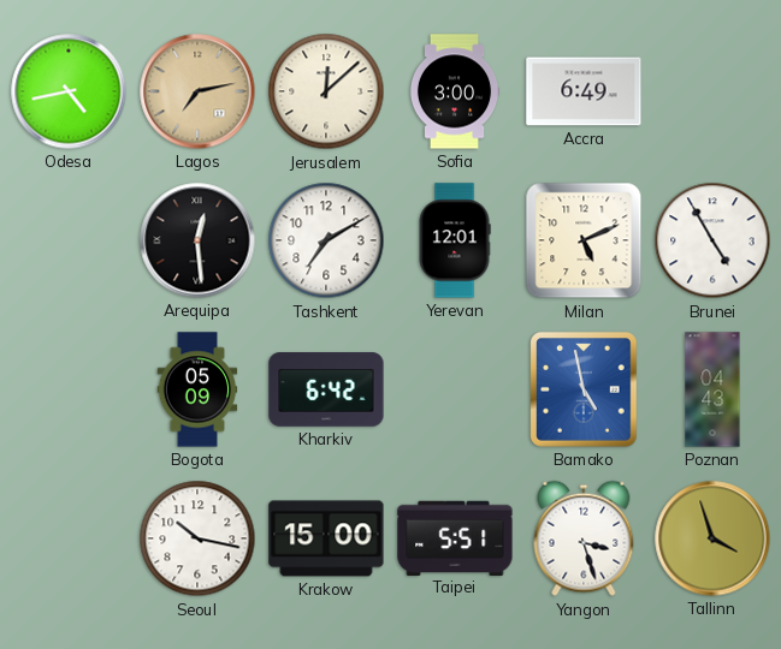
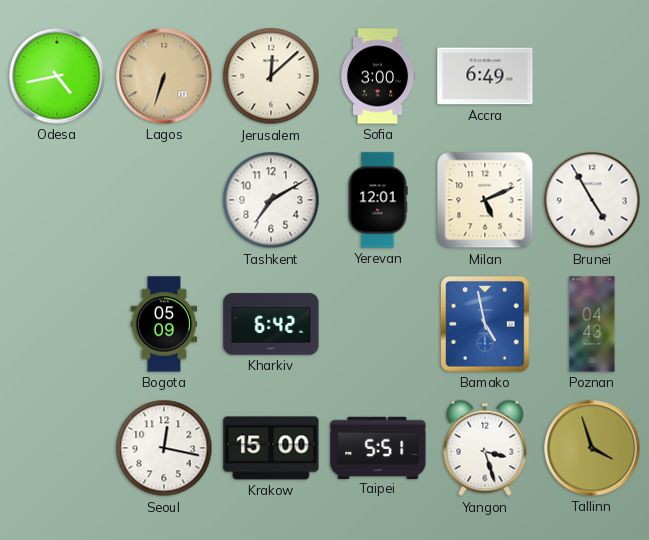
Lagos: 7:13 -> 6:33 (164, 76)
Arequipa: 12:29 -> none (197, 240)
Seoul: 10:17 -> 12:17 (164, 448)
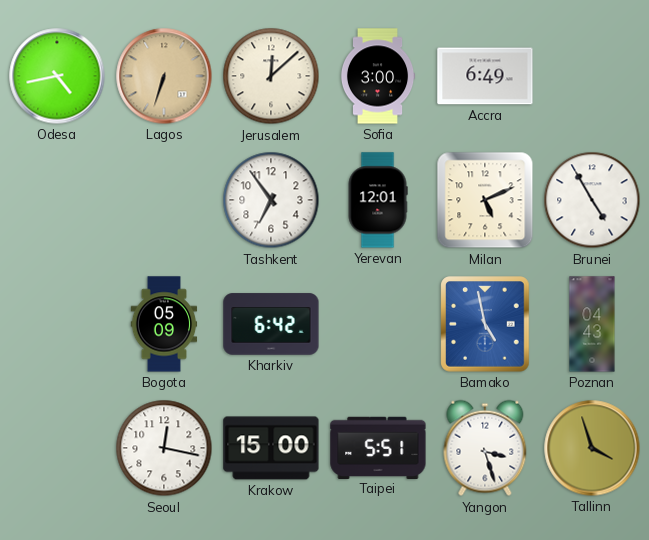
Tashkent: 7:10 -> 6:54 (271, 200)
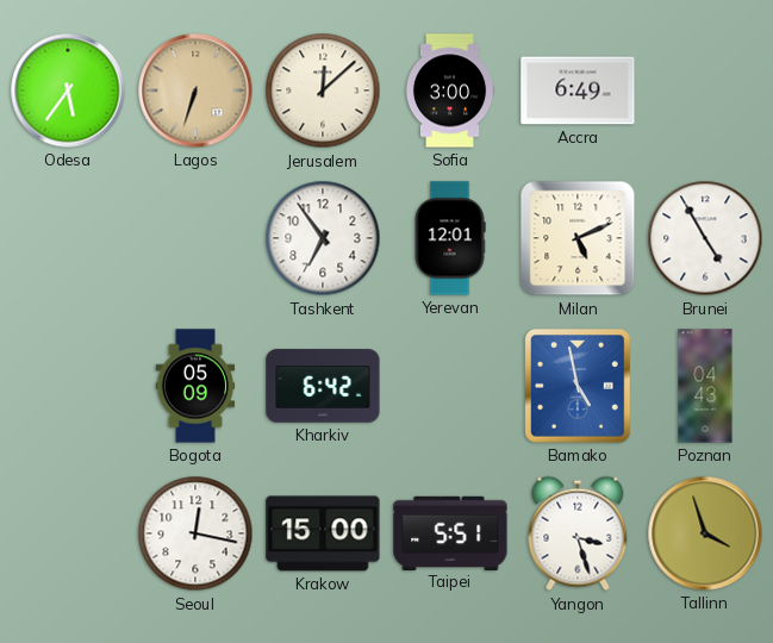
Odesa: 4:43 -> 5:36 (68, 90)
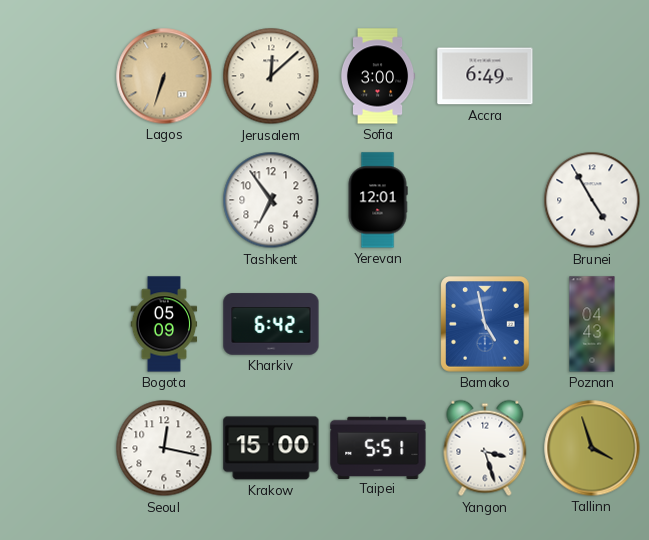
Odesa: 5:36 -> none (68, 90)
Milan: 5:11 -> none (578, 238)
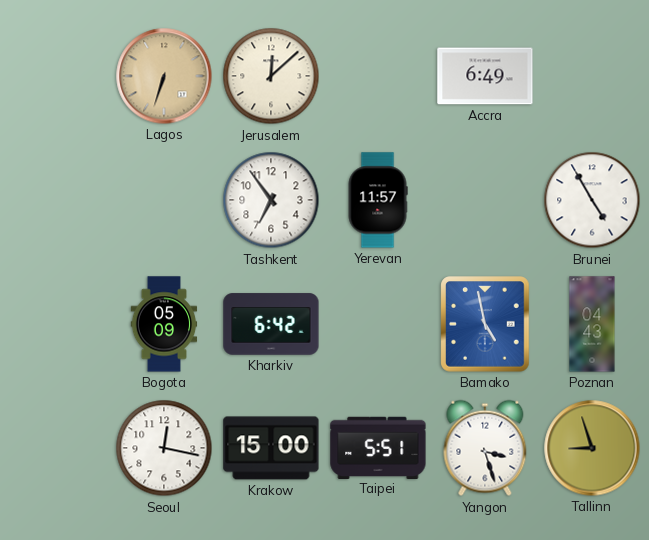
Sofia: 3:00 -> none (378, 76)
Yerevan: 12:01 -> 11:57 (378, 200)
Tallinn: 3:57 -> 8:57 (592, 448)
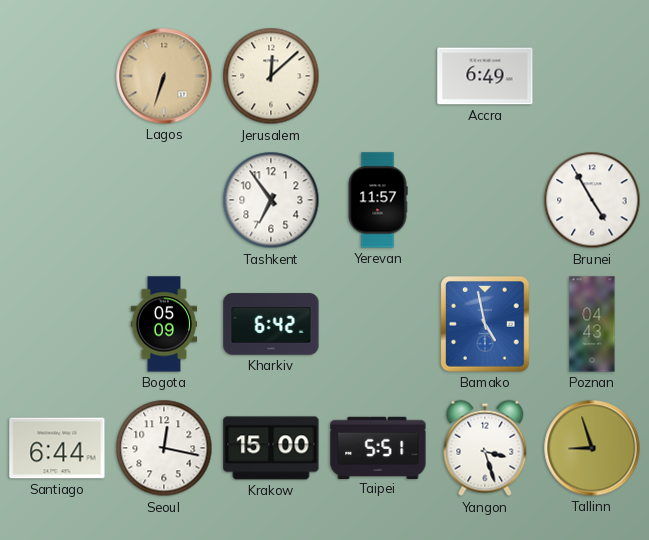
Santiago: none -> 6:44 (57, 448)
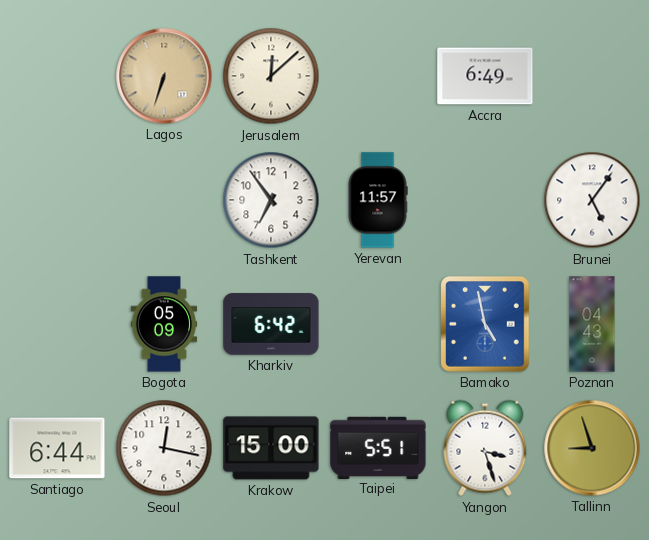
Brunei: 4:55 -> 5:06 (592, 200)
